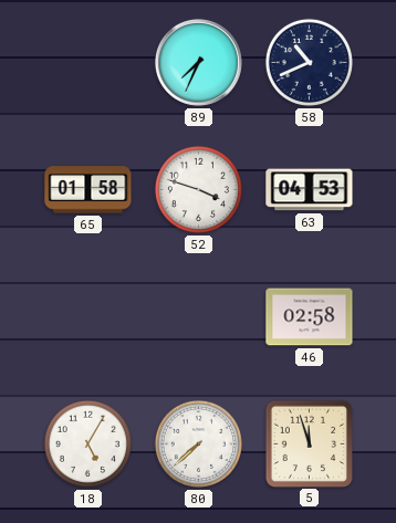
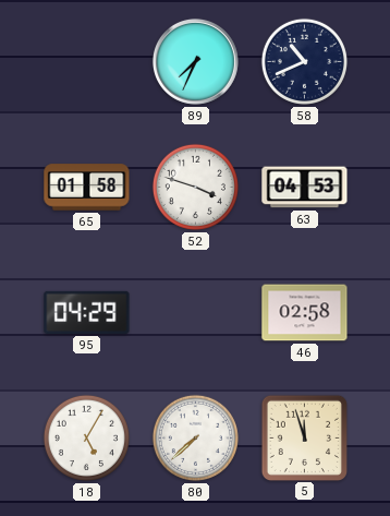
95: none -> 04:29 (87, 312)
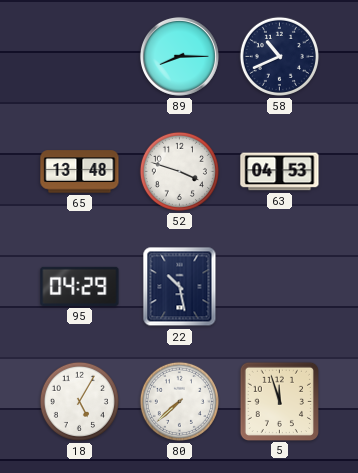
89: 7:34 -> 8:15 (179, 56)
65: 01:58 -> 13:48 (80, 172)
22: none -> 10:28 (180, 287)
46: 02:58 -> none (305, 313)
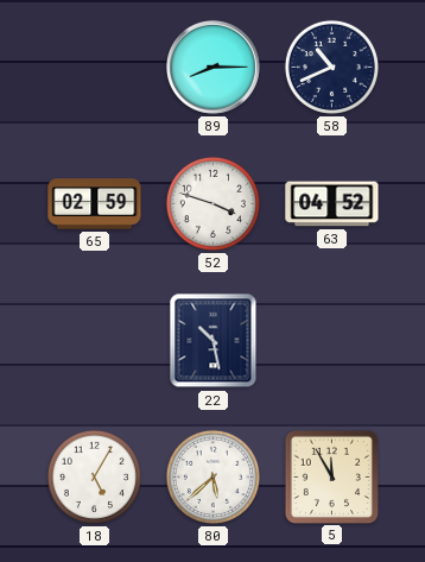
65: 13:48 -> 02:59 (95, 204)
63: 04:53 -> 04:52 (332, 204)
95: 04:29 -> none (80, 286)
80: 7:38 -> 5:38 (213, 476)
5: 11:57 -> 11:55 (331, 476)
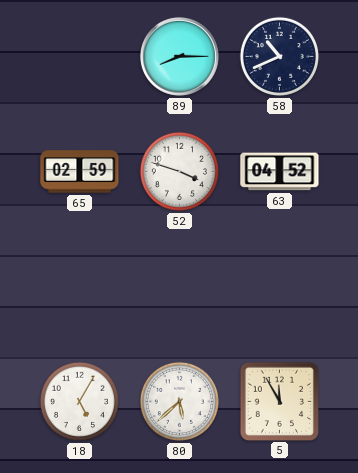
22: 10:28 -> none (214, 341)
